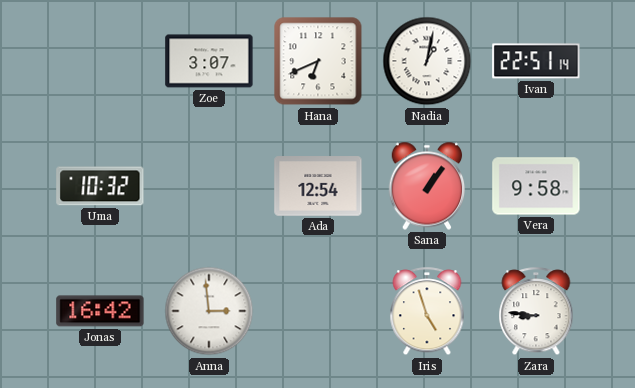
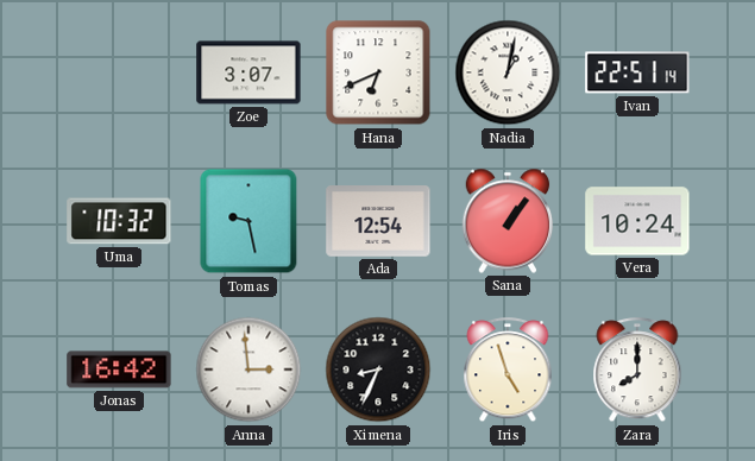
Tomas: none -> 9:28 (248, 221)
Vera: 9:58 -> 10:24 (637, 221)
Ximena: none -> 8:34 (378, 370)
Zara: 8:46 -> 8:00 (637, 371)
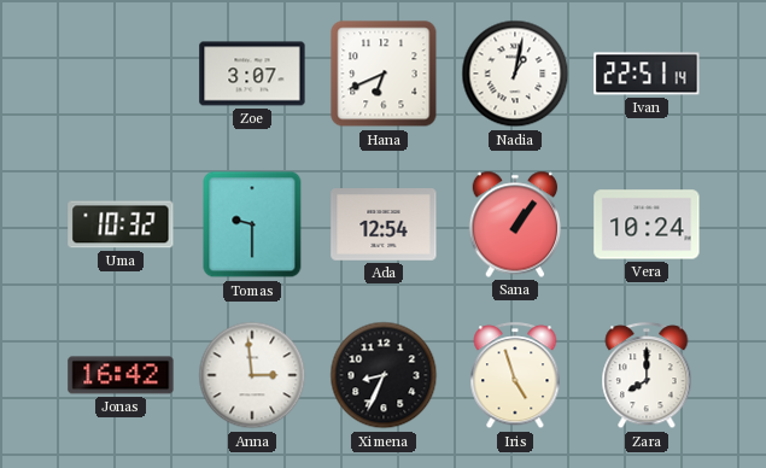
Tomas: 9:28 -> 9:30 (252, 224)
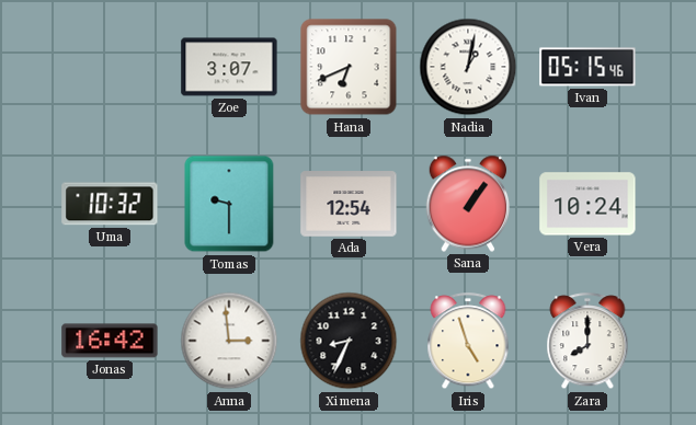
Ivan: 22:51 -> 05:15 (587, 67)
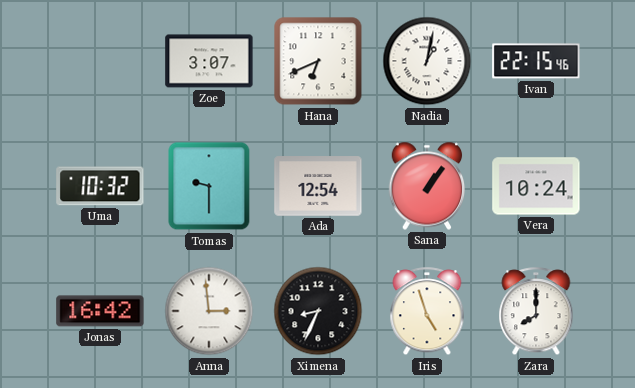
Ivan: 05:15 -> 22:15 (536, 61)
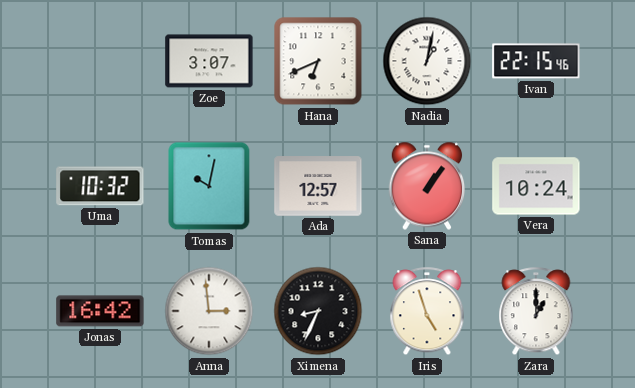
Tomas: 9:30 -> 10:02 (209, 186)
Ada: 12:54 -> 12:57 (318, 186)
Zara: 8:00 -> 1:00 (536, 312)
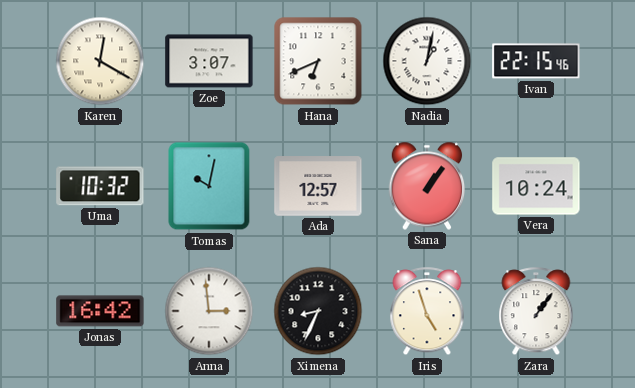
Karen: none -> 12:20 (100, 61)
Zara: 1:00 -> 1:06 (536, 312)
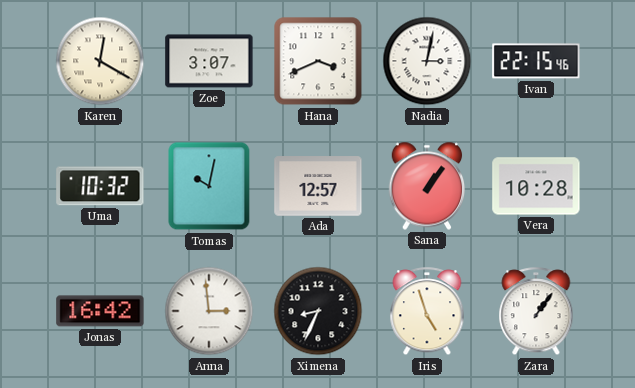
Hana: 6:41 -> 3:41 (318, 61)
Nadia: 1:02 -> 3:02 (427, 61)
Vera: 10:24 -> 10:28 (536, 186)
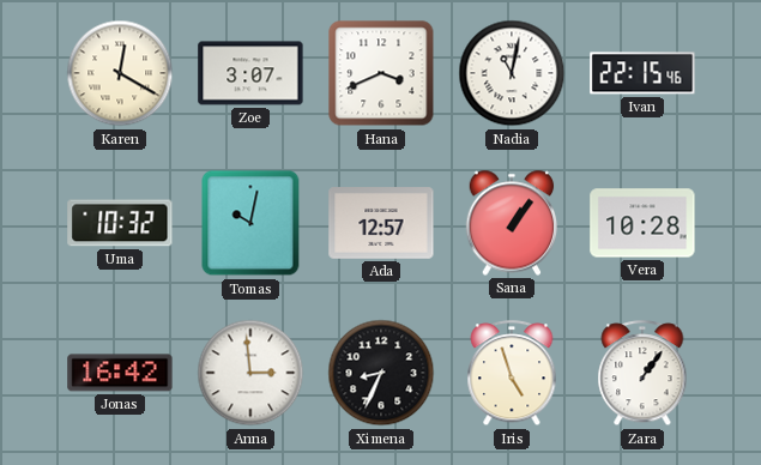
Nadia: 3:02 -> 11:02 (512, 73)
